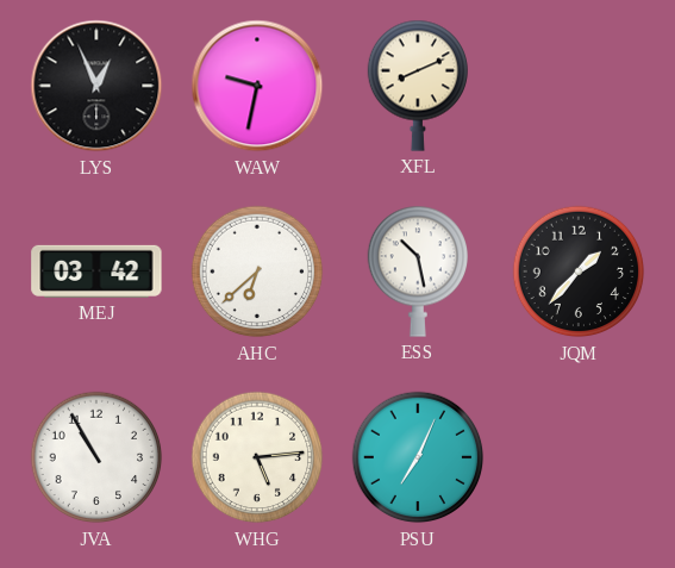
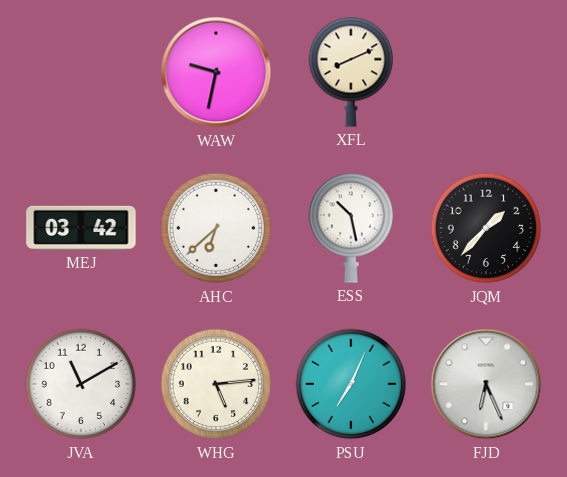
LYS: 12:56 -> none (96, 86)
JVA: 10:55 -> 11:10 (81, 384)
FJD: none -> 6:26 (486, 384)
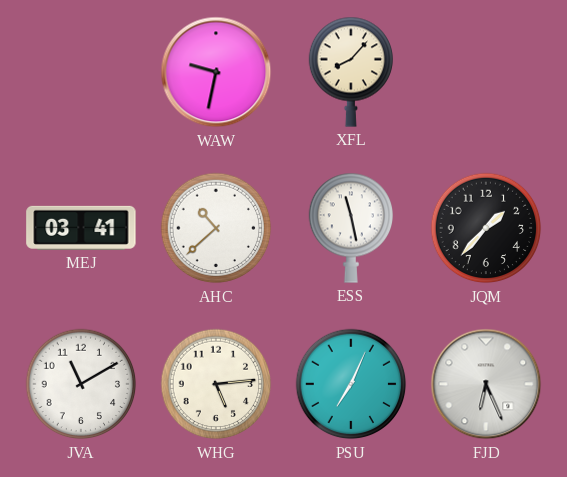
XFL: 8:11 -> 8:07 (350, 72)
MEJ: 03:42 -> 03:41 (81, 228)
AHC: 6:38 -> 10:38 (216, 228)
ESS: 10:28 -> 11:28 (350, 228)
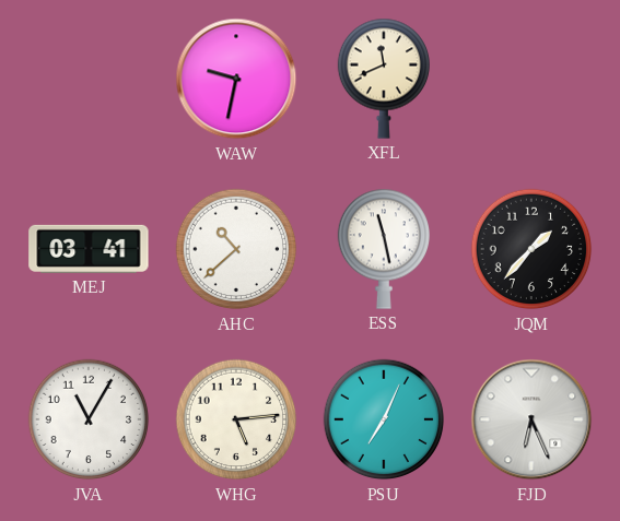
XFL: 8:07 -> 11:41 (383, 79)
JVA: 11:10 -> 11:05 (89, 419)
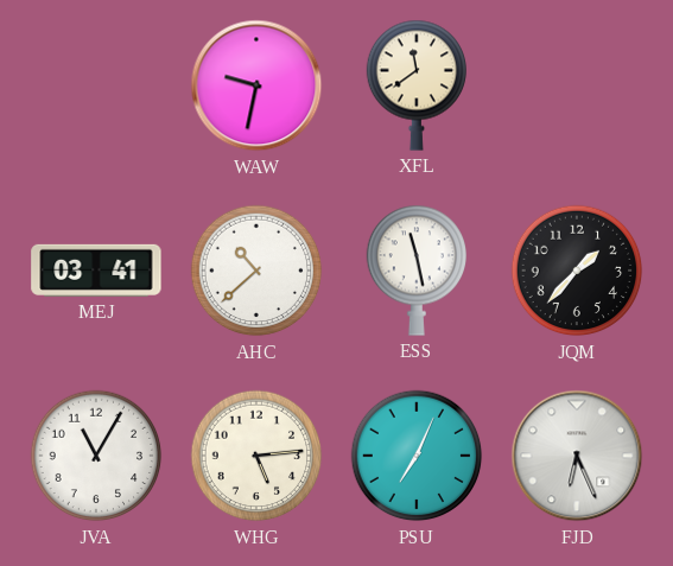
XFL: 11:41 -> 11:39 (415, 85)
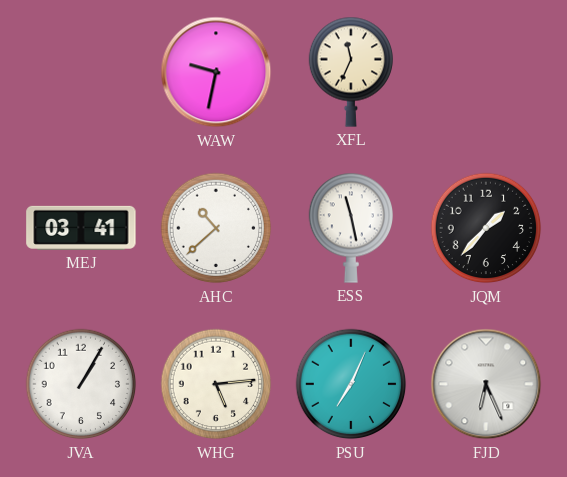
XFL: 11:39 -> 11:34 (350, 72)
JVA: 11:05 -> 1:05 (81, 384)
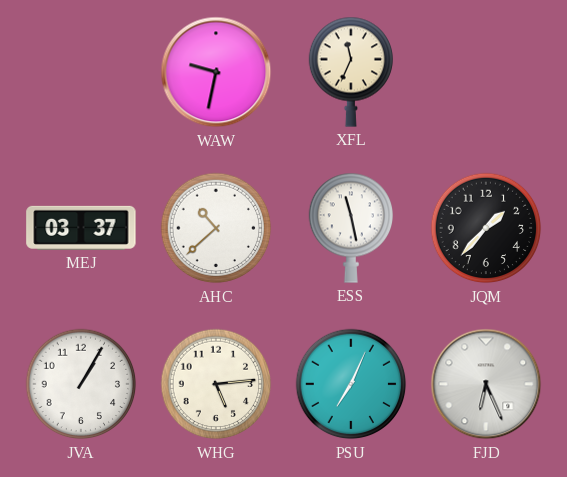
MEJ: 03:41 -> 03:37 (81, 228)
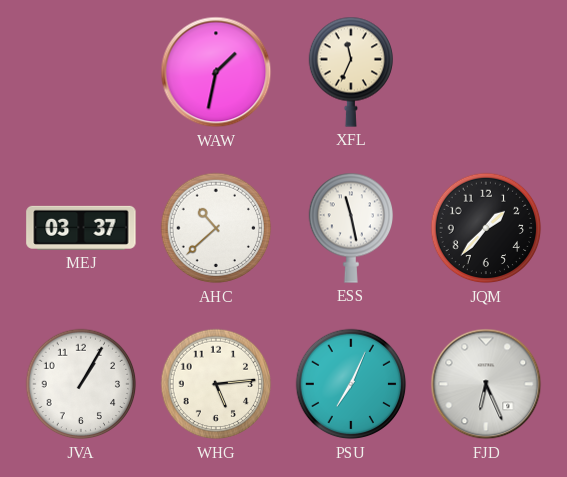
WAW: 9:32 -> 1:32 (216, 72)
